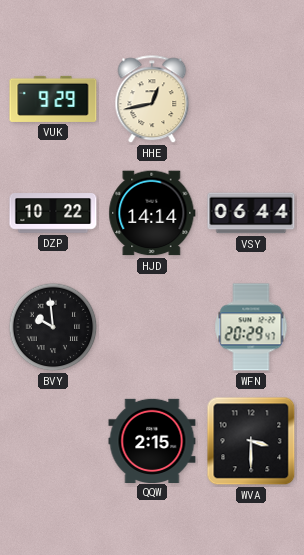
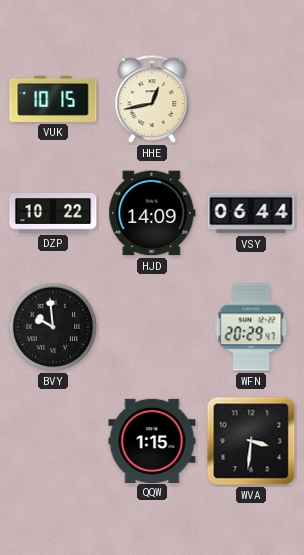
VUK: 9:29 -> 10:15 (53, 99)
HJD: 14:14 -> 14:09 (152, 213)
QQW: 2:15 -> 1:15 (152, 440)
WVA: 3:30 -> 3:31 (251, 441)
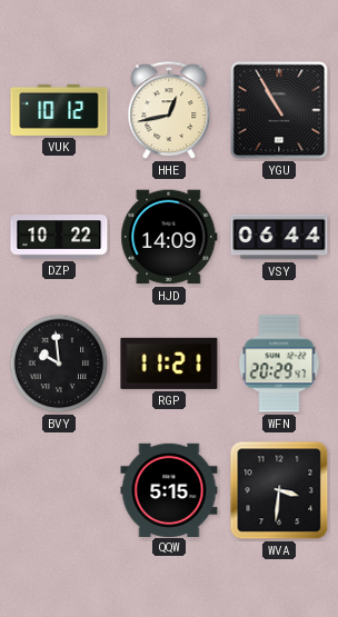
VUK: 10:15 -> 10:12 (59, 110)
YGU: none -> 10:55 (279, 110)
RGP: none -> 11:21 (169, 364)
QQW: 1:15 -> 5:15 (169, 489)
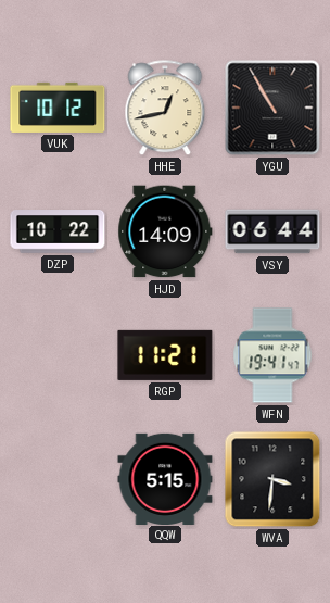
BVY: 9:59 -> none (59, 364)
WFN: 20:29 -> 19:41 (272, 355)
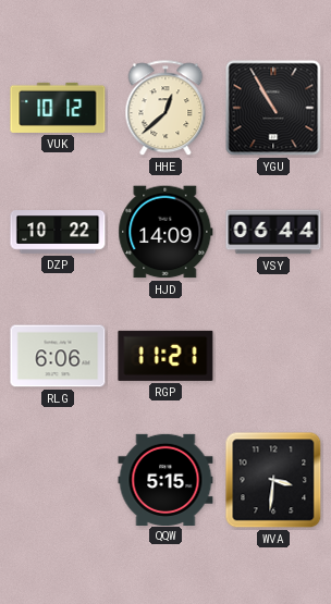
HHE: 12:43 -> 12:38 (165, 109)
RLG: none -> 6:06 (58, 356)
WFN: 19:41 -> none (272, 355)
